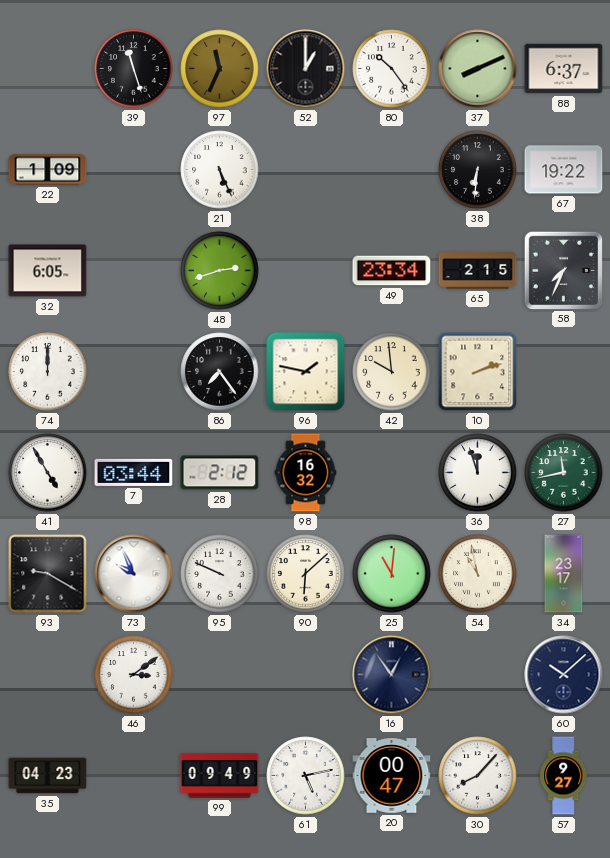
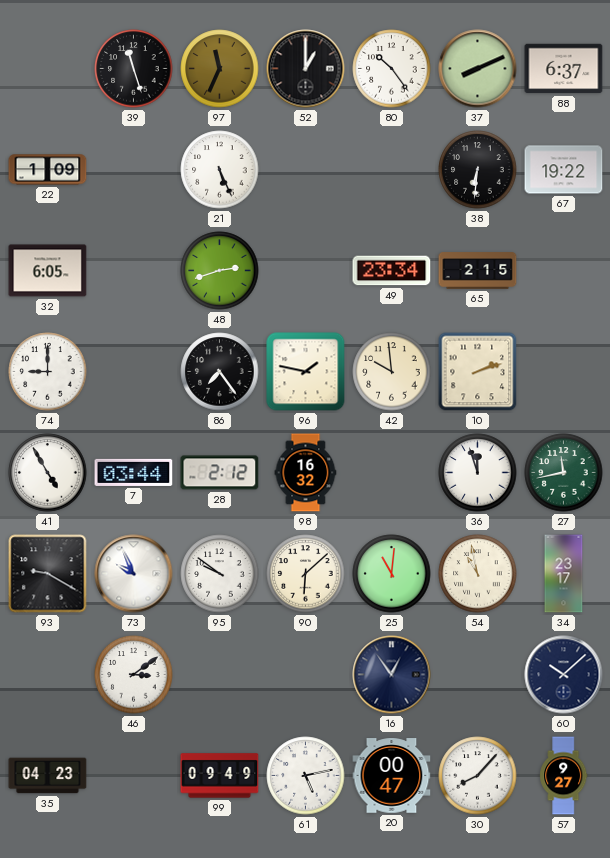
58: 7:34 -> none (563, 270)
74: 12:00 -> 9:00 (48, 372)
95: 9:49 -> 9:51 (220, 574)
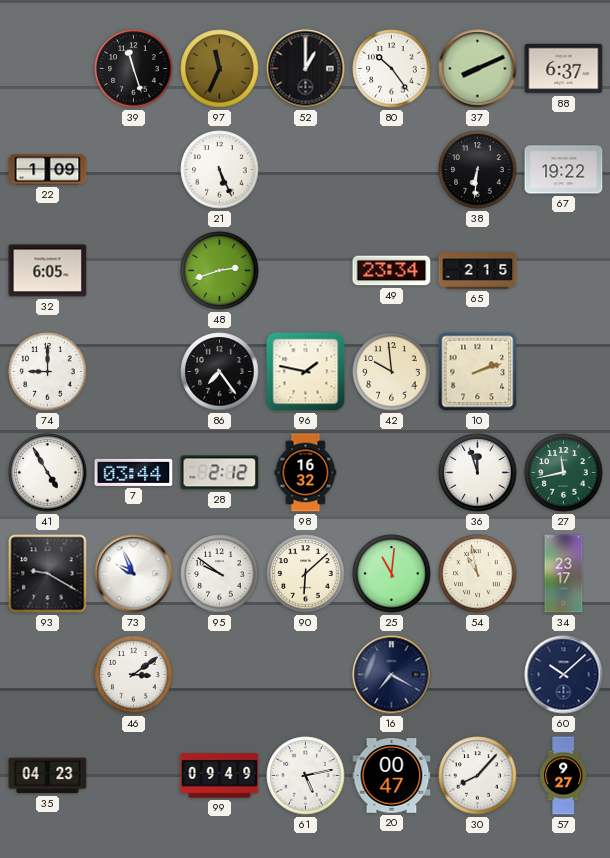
16: 12:54 -> 7:20 (392, 675)
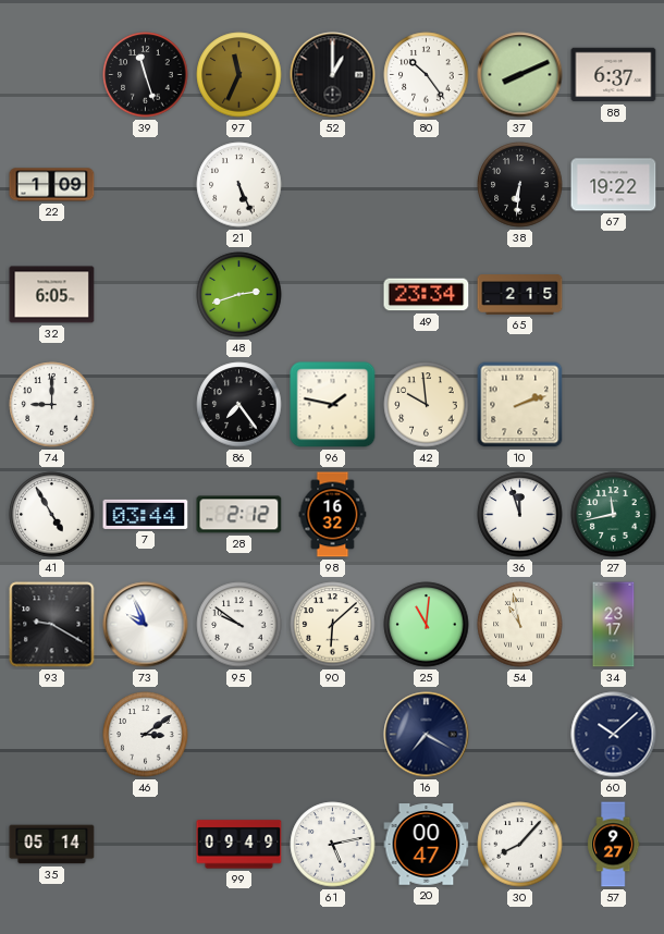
35: 04:23 -> 05:14 (52, 845)
